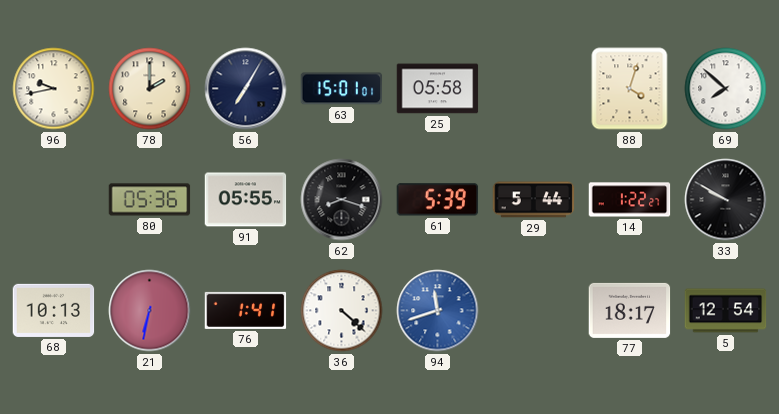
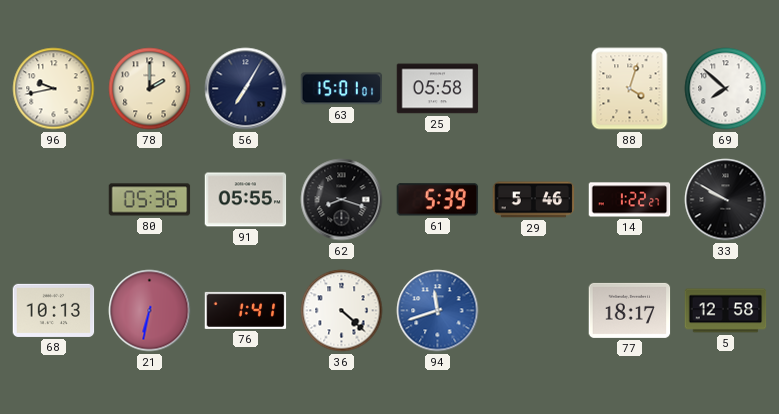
29: 5:44 -> 5:46 (534, 200)
5: 12:54 -> 12:58 (726, 311)
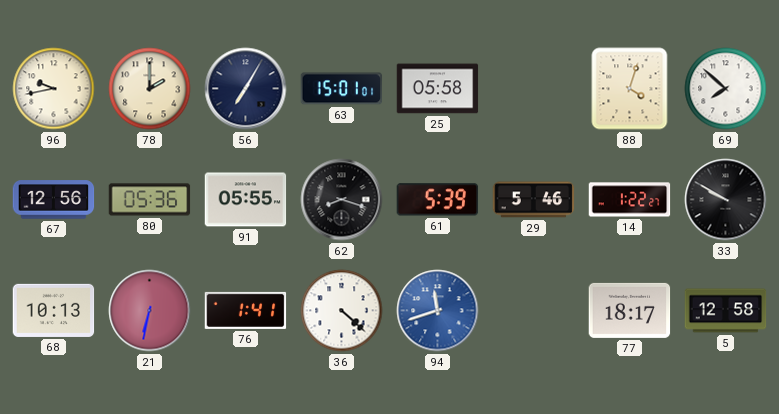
67: none -> 12:56 (54, 200)
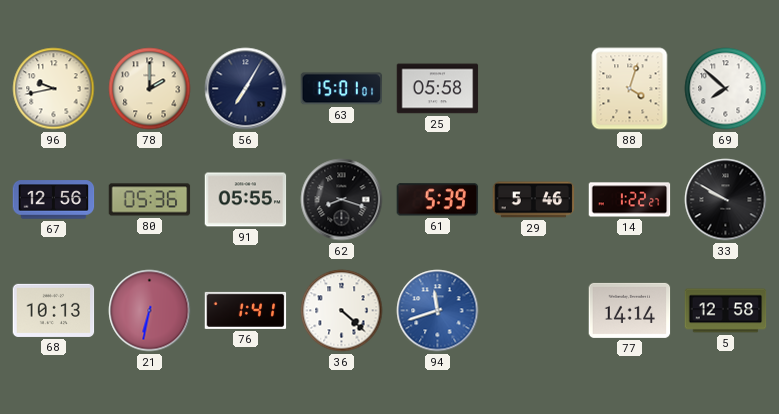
77: 18:17 -> 14:14 (630, 310)
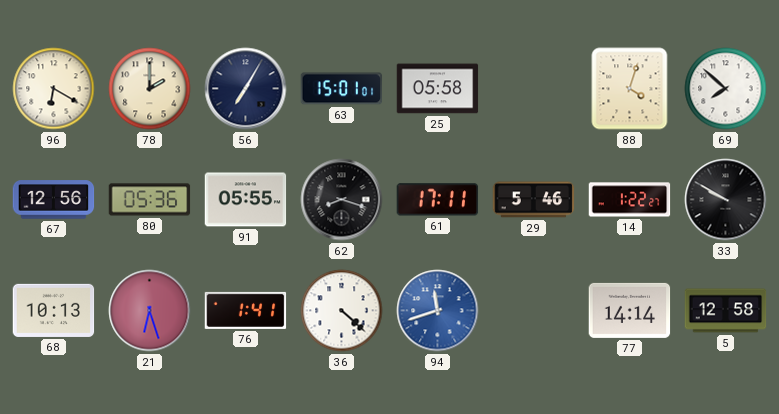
96: 9:43 -> 6:20 (54, 89)
61: 5:39 -> 17:11 (438, 200)
21: 6:32 -> 6:27 (150, 311)
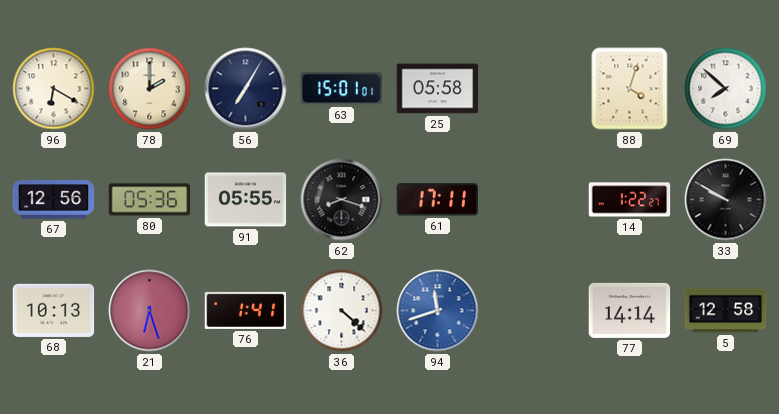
29: 5:46 -> none (534, 200)
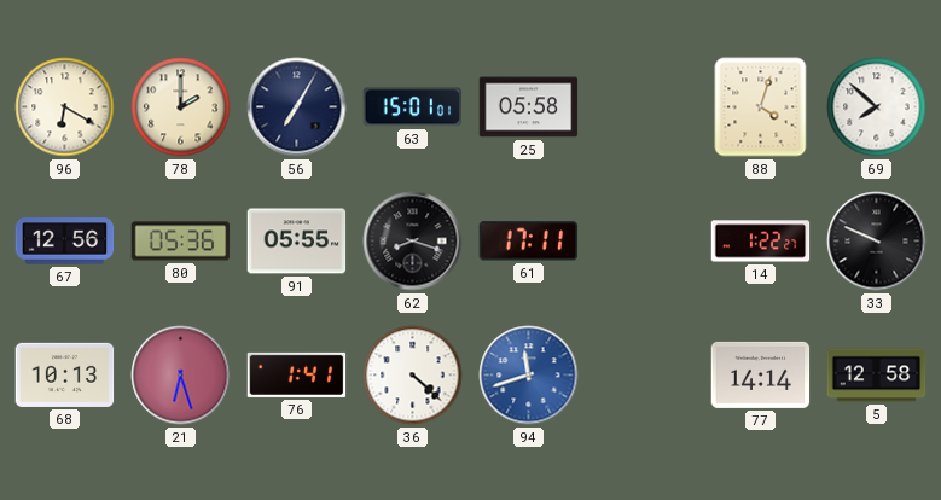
33: 9:50 -> 9:49 (877, 242)
